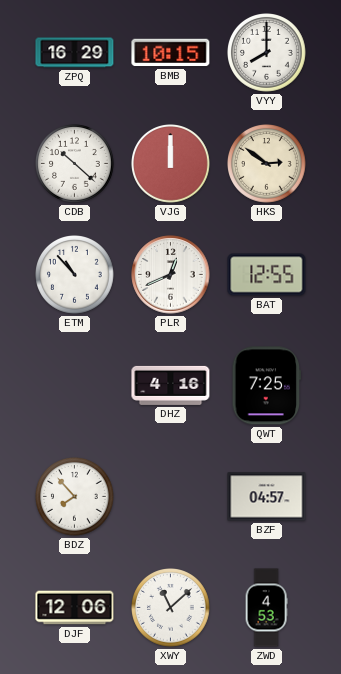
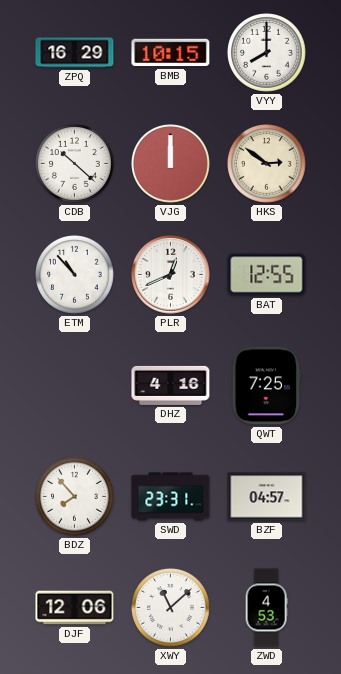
SWD: none -> 23:31 (171, 497)
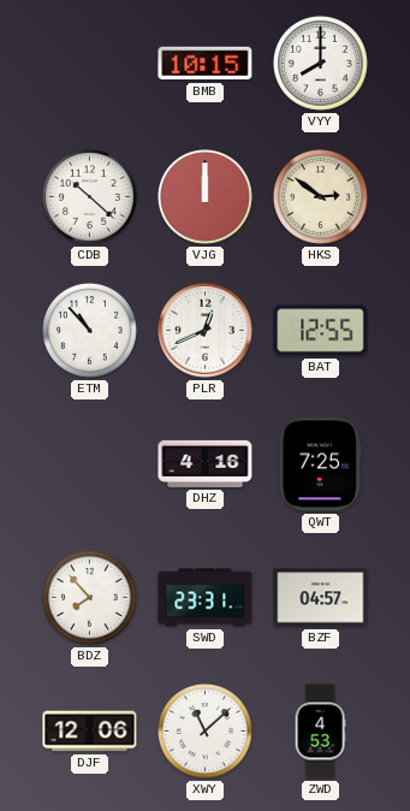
ZPQ: 16:29 -> none (75, 53)
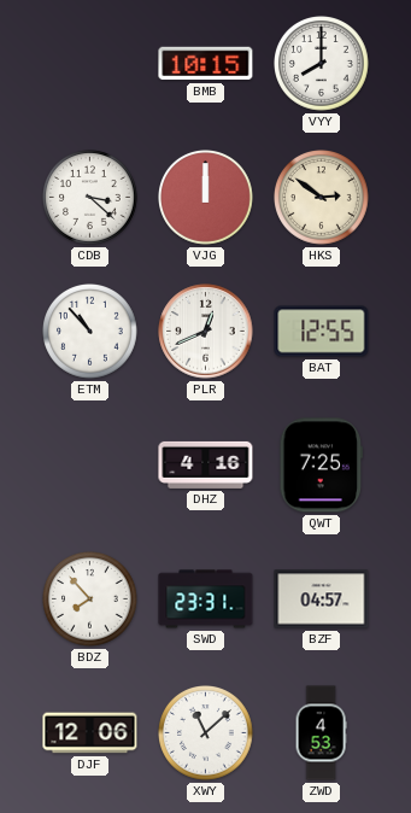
CDB: 10:22 -> 3:22 (90, 198)
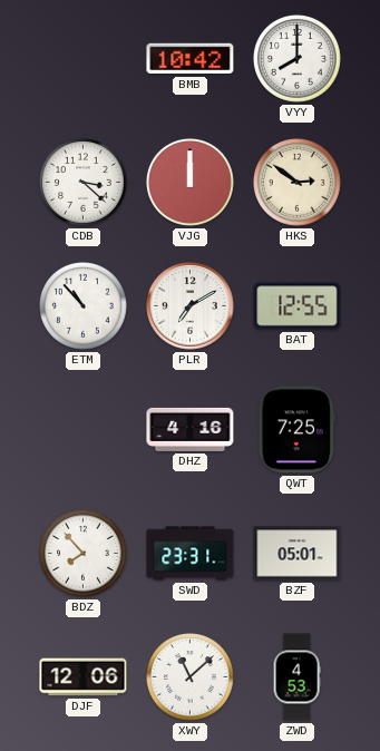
BMB: 10:15 -> 10:42 (191, 59)
PLR: 12:41 -> 7:10 (191, 306)
BZF: 04:57 -> 05:01 (298, 554)
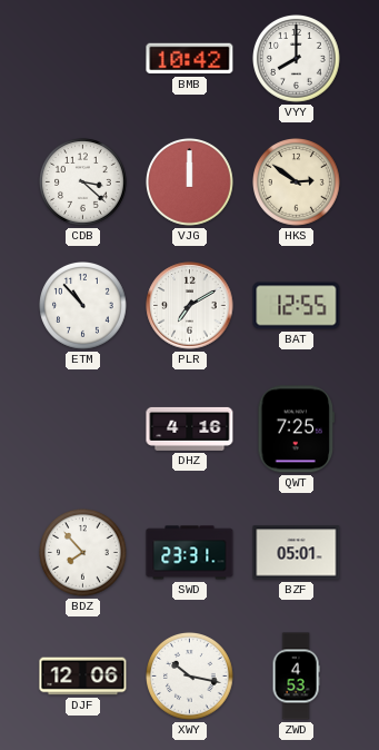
XWY: 11:08 -> 10:17 (190, 677)
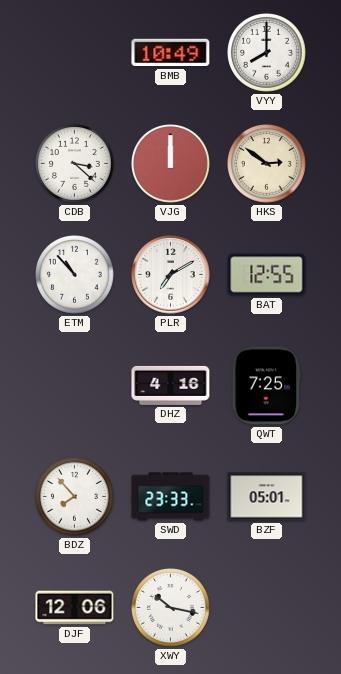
BMB: 10:42 -> 10:49 (171, 53)
SWD: 23:31 -> 23:33 (171, 497)
ZWD: 4:53 -> none (296, 677)
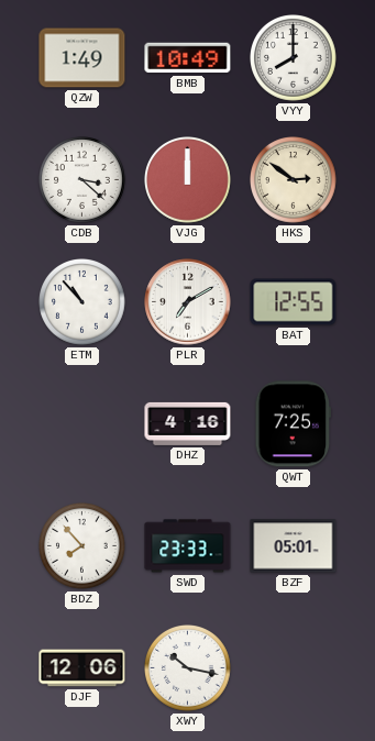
QZW: none -> 1:49 (82, 58)
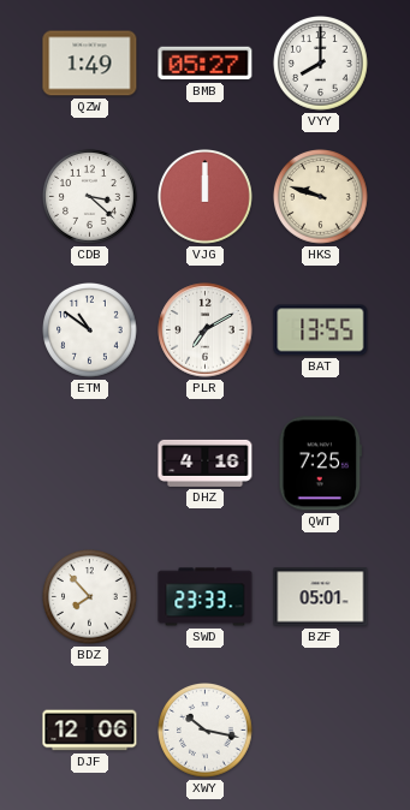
BMB: 10:49 -> 05:27 (206, 64)
HKS: 2:51 -> 9:48 (321, 197)
ETM: 10:53 -> 10:51 (90, 330)
BAT: 12:55 -> 13:55 (321, 330)
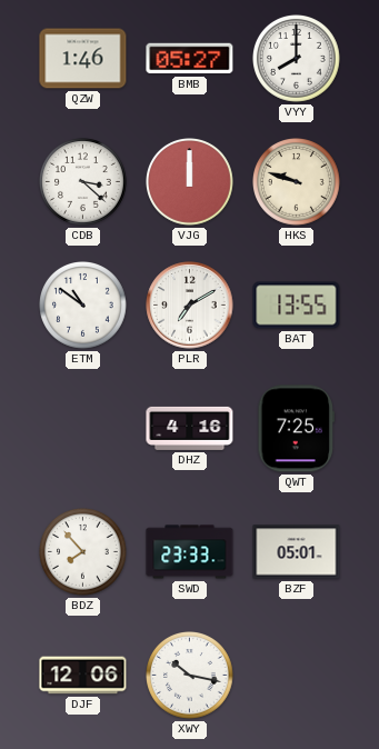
QZW: 1:49 -> 1:46 (83, 59)
